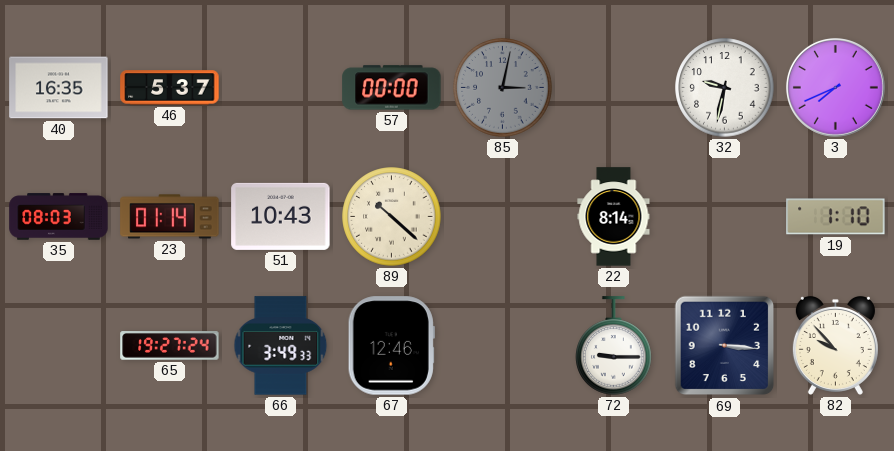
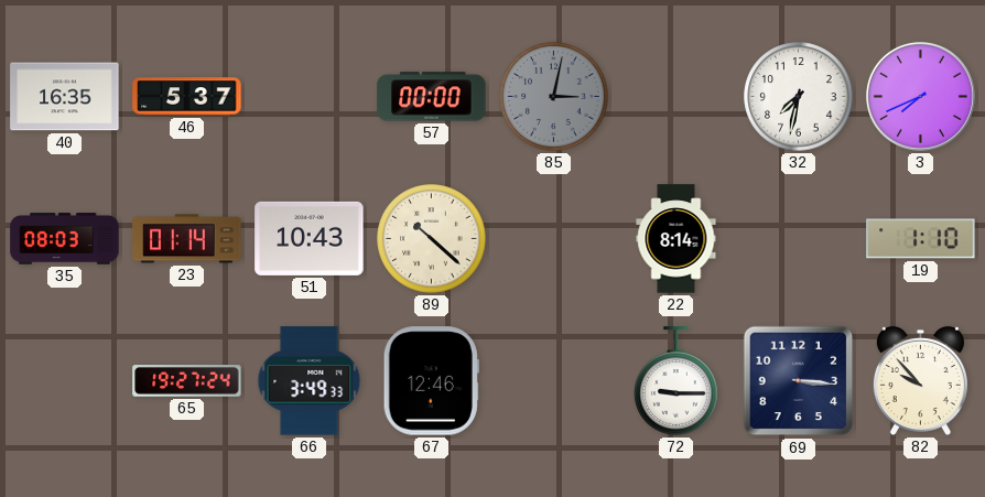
32: 9:32 -> 7:32 (799, 97)
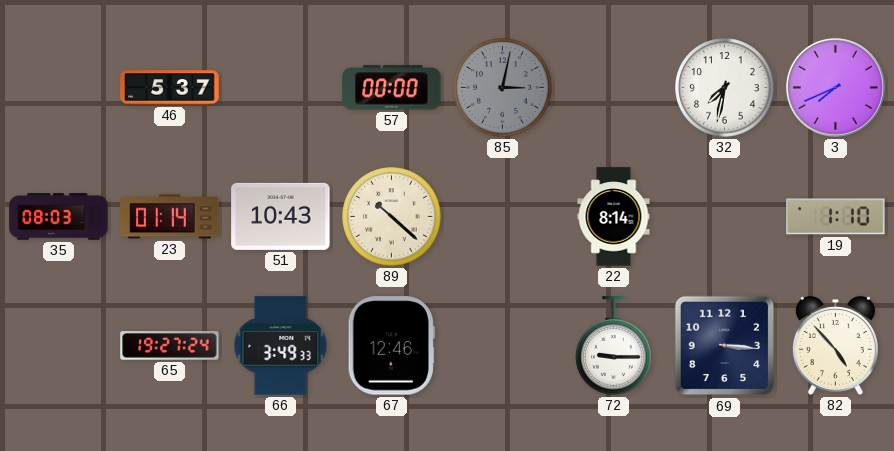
40: 16:35 -> none (65, 97)
82: 9:53 -> 4:53 (835, 345)
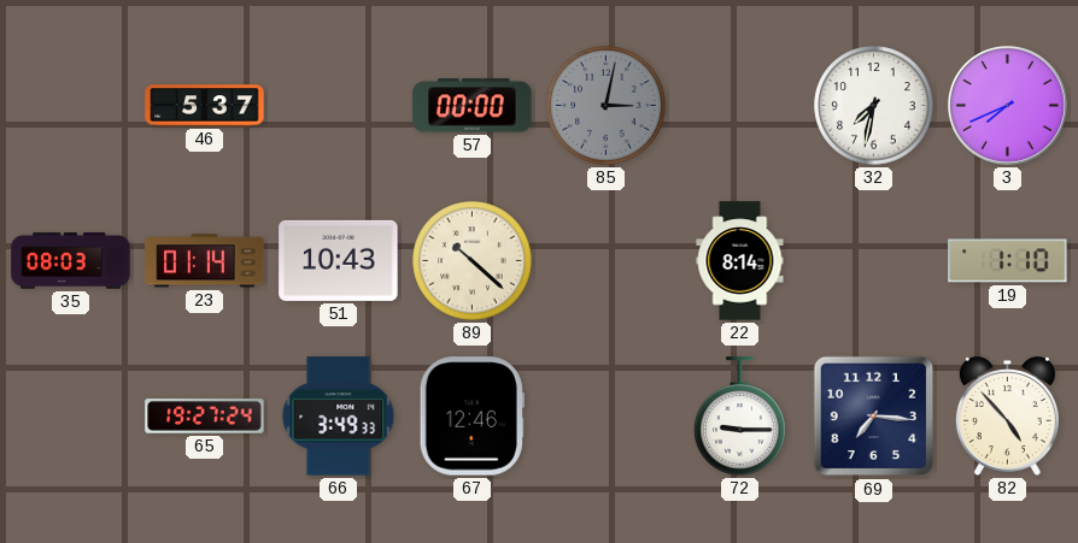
69: 3:16 -> 7:16 (874, 417)
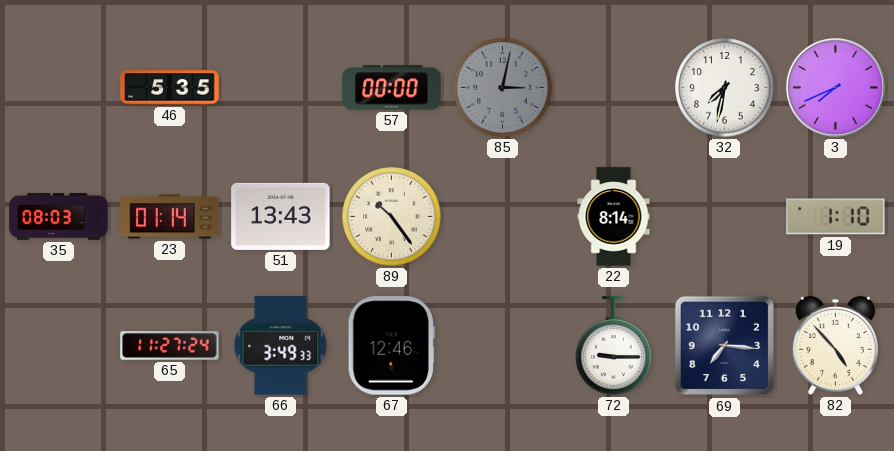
46: 5:37 -> 5:35 (170, 88)
51: 10:43 -> 13:43 (281, 216)
89: 10:22 -> 10:24 (392, 217)
65: 19:27 -> 11:27 (170, 346)
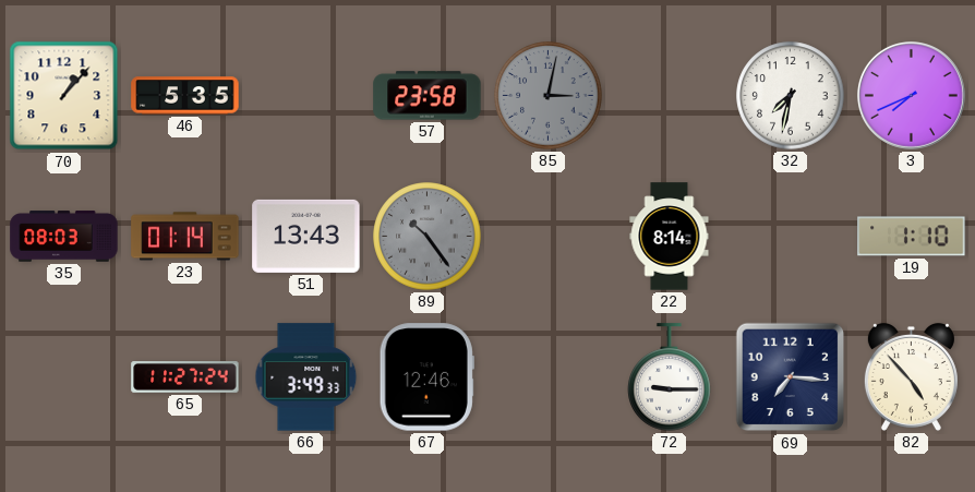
70: none -> 1:07 (64, 96)
57: 00:00 -> 23:58 (428, 96)
89 dial: cream -> grey (428, 237)
